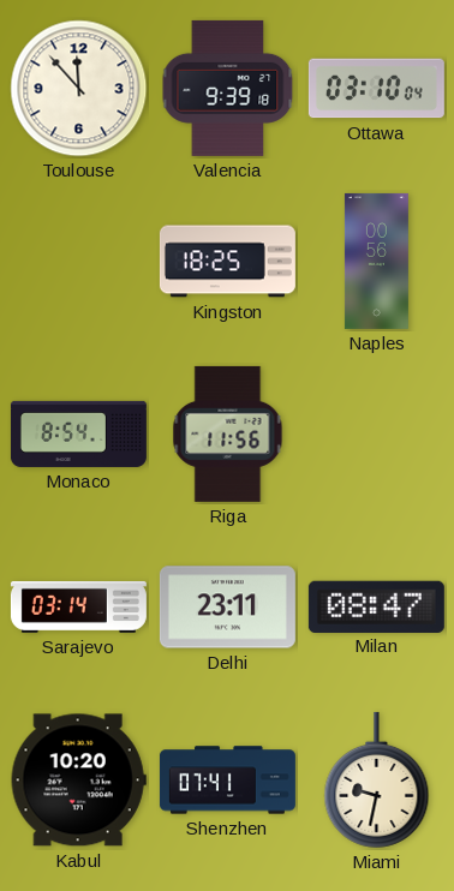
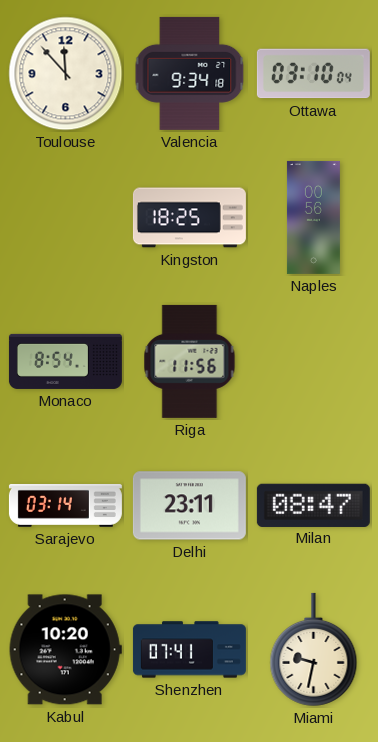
Valencia: 9:39 -> 9:34 (190, 73)
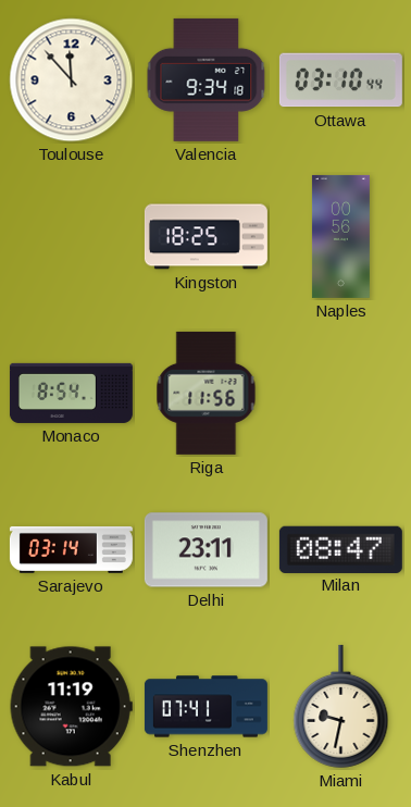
Ottawa: 03:10:04 -> 03:10:44 (340, 80)
Kabul: 10:20 -> 11:19 (71, 707)
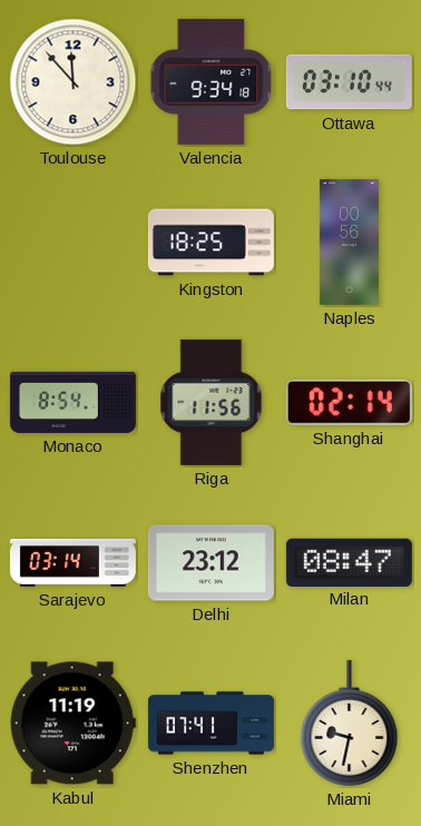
Shanghai: none -> 02:14 (349, 402)
Delhi: 23:11 -> 23:12 (210, 563)
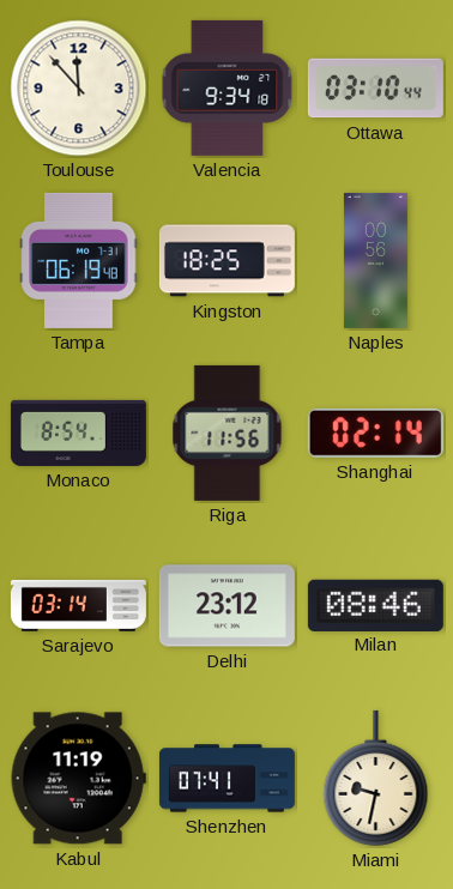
Tampa: none -> 06:19 (79, 260)
Milan: 08:47 -> 08:46 (375, 605)
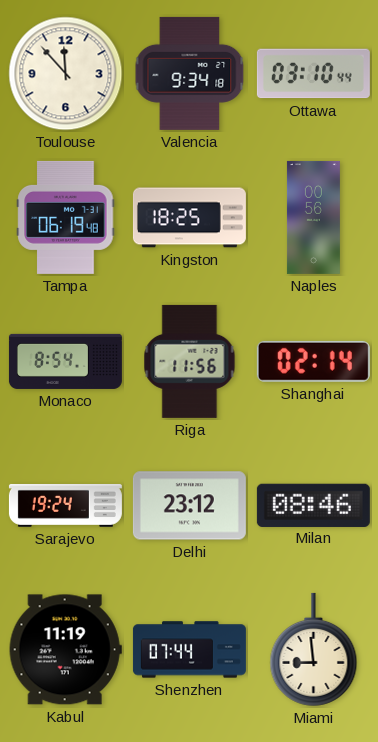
Sarajevo: 03:14 -> 19:24 (65, 505)
Shenzhen: 07:41 -> 07:44 (189, 650)
Miami: 9:32 -> 8:59 (314, 649)
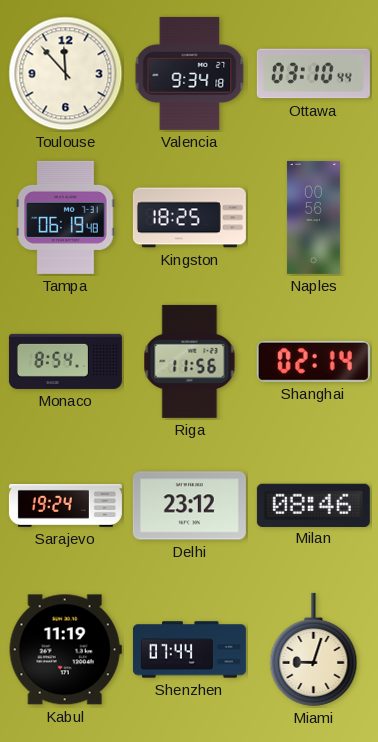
Miami: 8:59 -> 9:03 (314, 649)
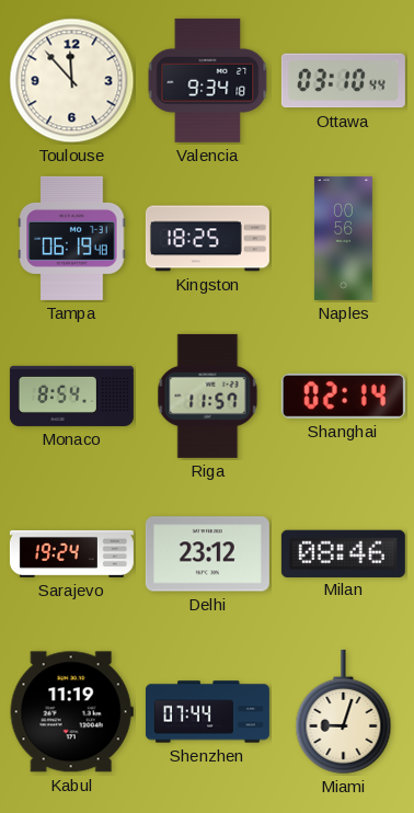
Riga: 11:56 -> 11:57 (208, 396)
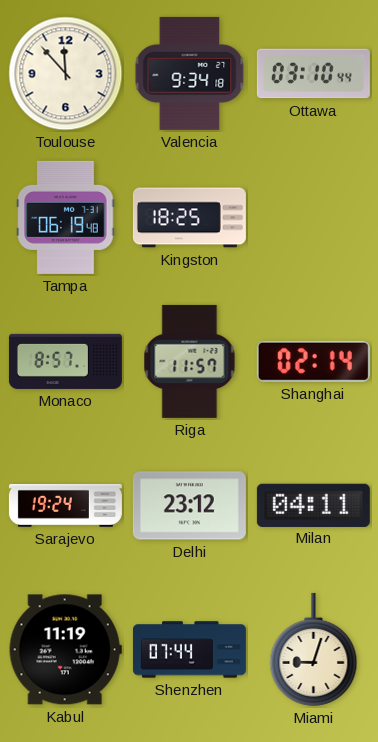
Naples: 00:56 -> none (343, 238)
Monaco: 8:54 -> 8:57 (65, 361)
Milan: 08:46 -> 04:11 (313, 505)
